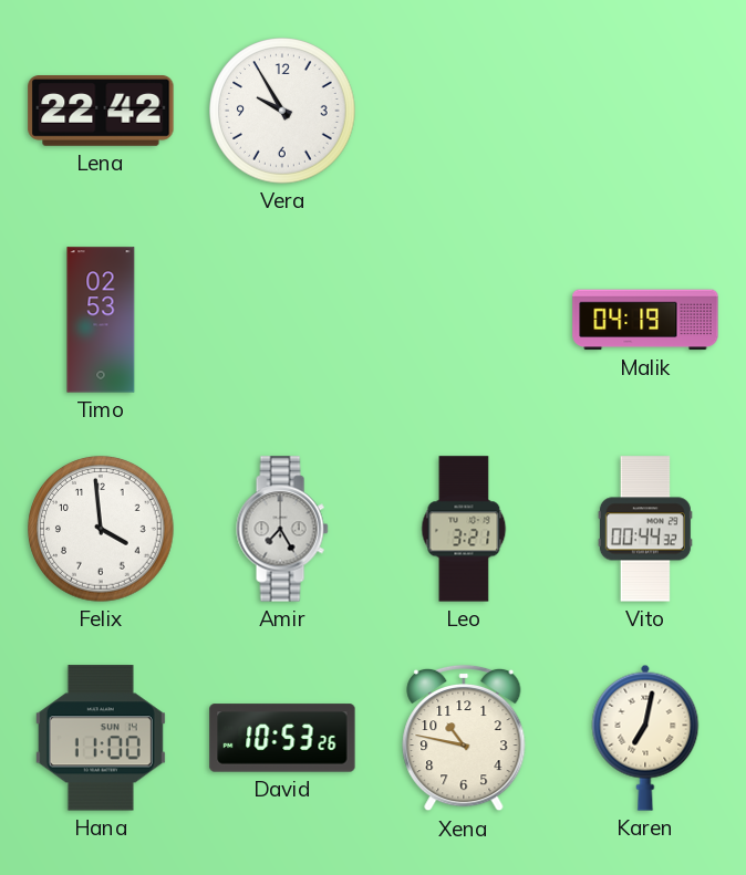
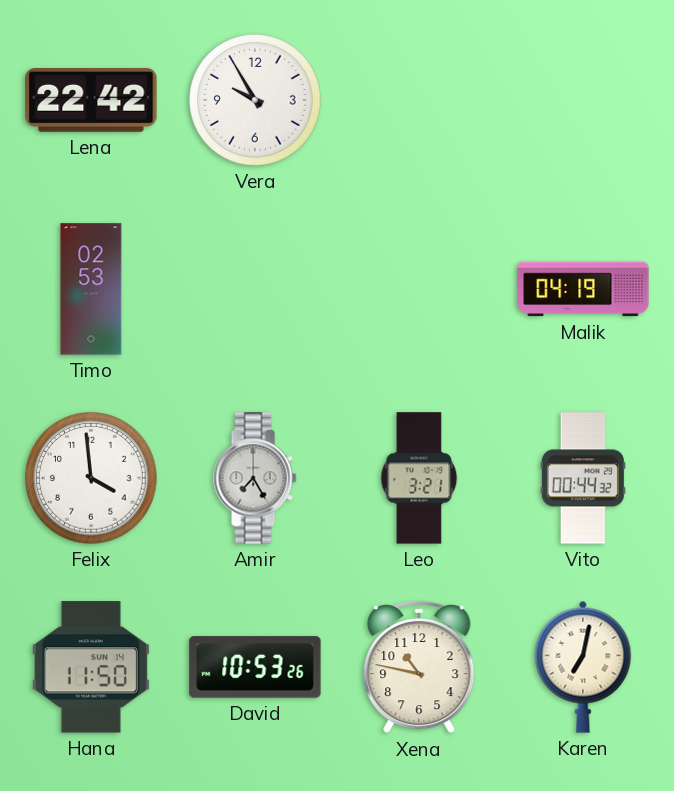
Hana: 11:00 -> 11:50 (91, 667)
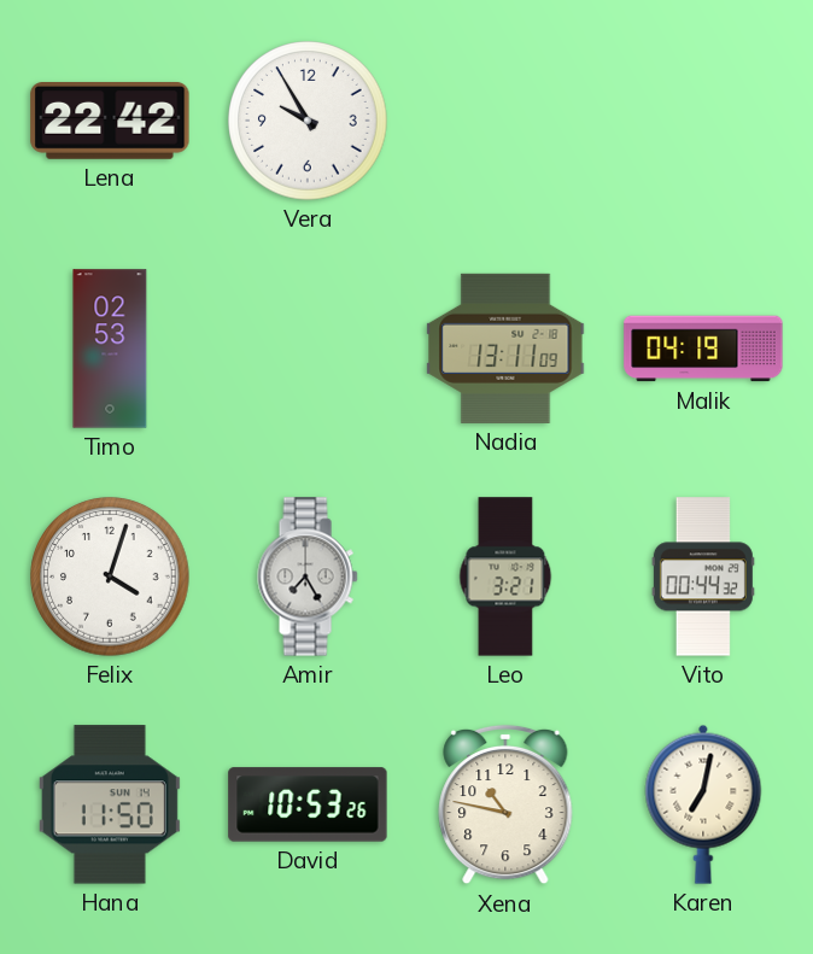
Nadia: none -> 13:11 (505, 349)
Felix: 3:59 -> 4:03 (110, 577)
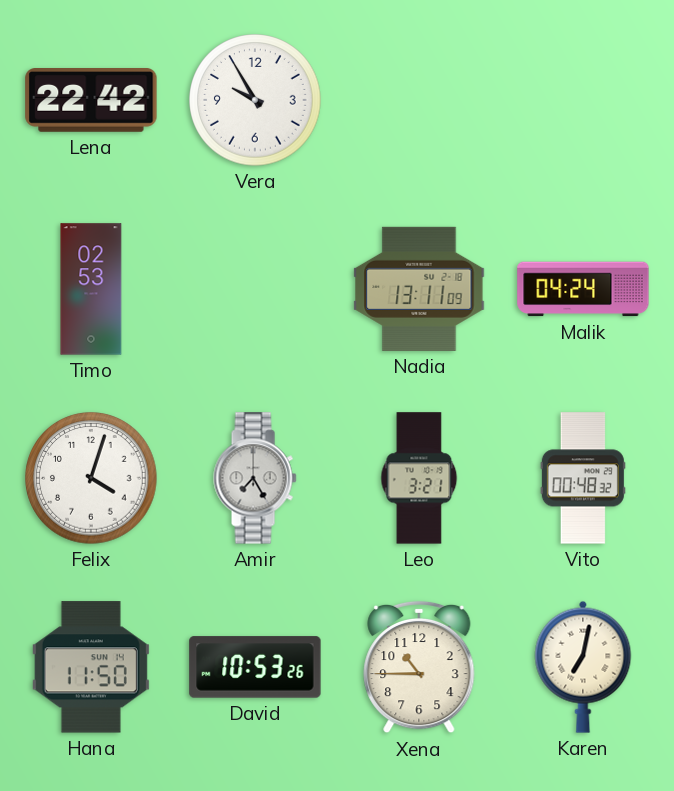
Malik: 04:19 -> 04:24 (583, 289)
Vito: 00:44 -> 00:48 (583, 478)
Xena: 10:47 -> 10:45 (419, 667)
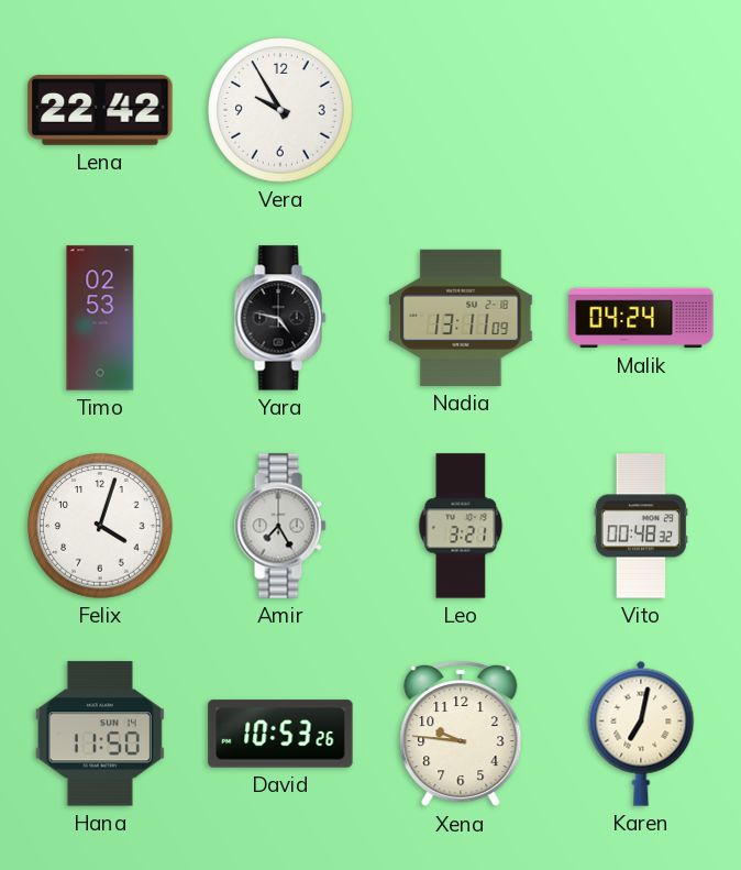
Yara: none -> 4:47 (280, 318)
Xena: 10:45 -> 9:46 (461, 734)
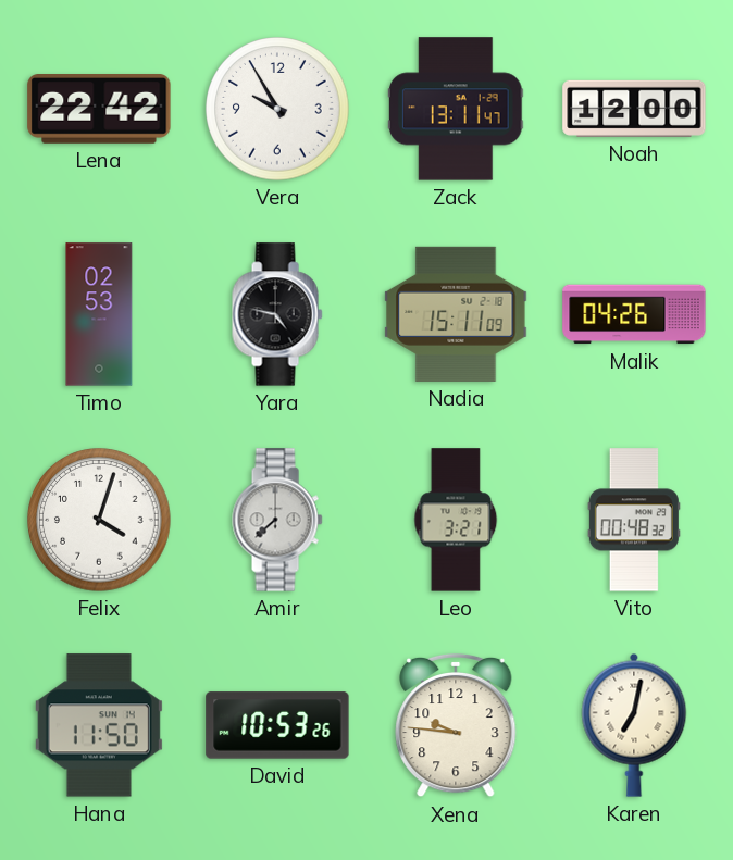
Zack: none -> 13:11 (456, 109)
Noah: none -> 12:00 (634, 109)
Nadia: 13:11 -> 15:11 (456, 314)
Malik: 04:24 -> 04:26 (634, 314)
Amir: 7:25 -> 7:38 (277, 520)
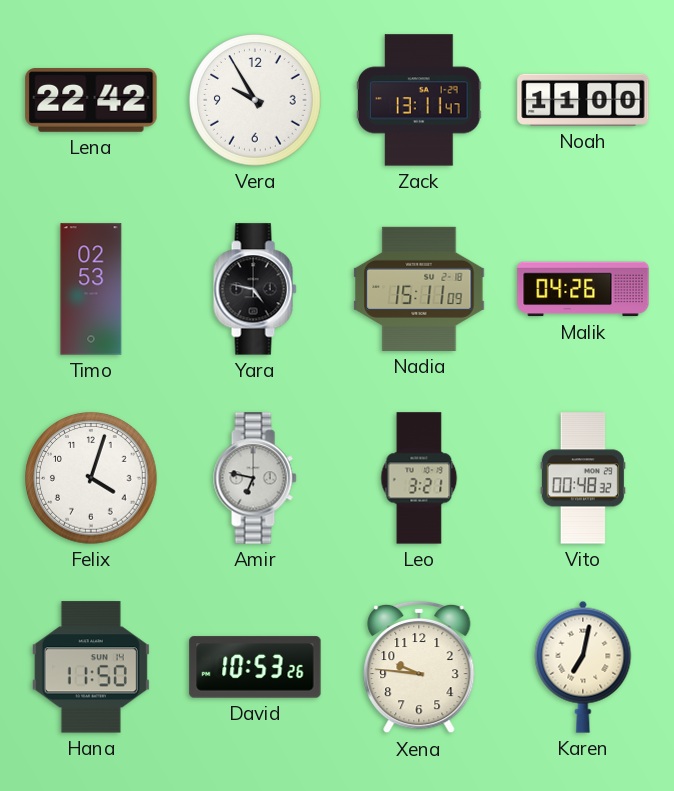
Noah: 12:00 -> 11:00 (583, 100)
Amir: 7:38 -> 6:47 (255, 478)
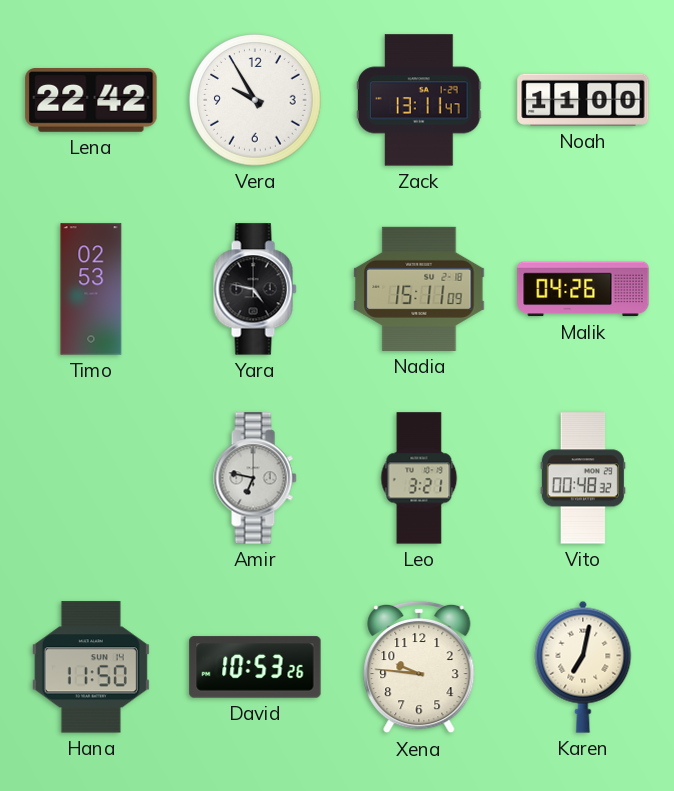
Felix: 4:03 -> none (91, 478)
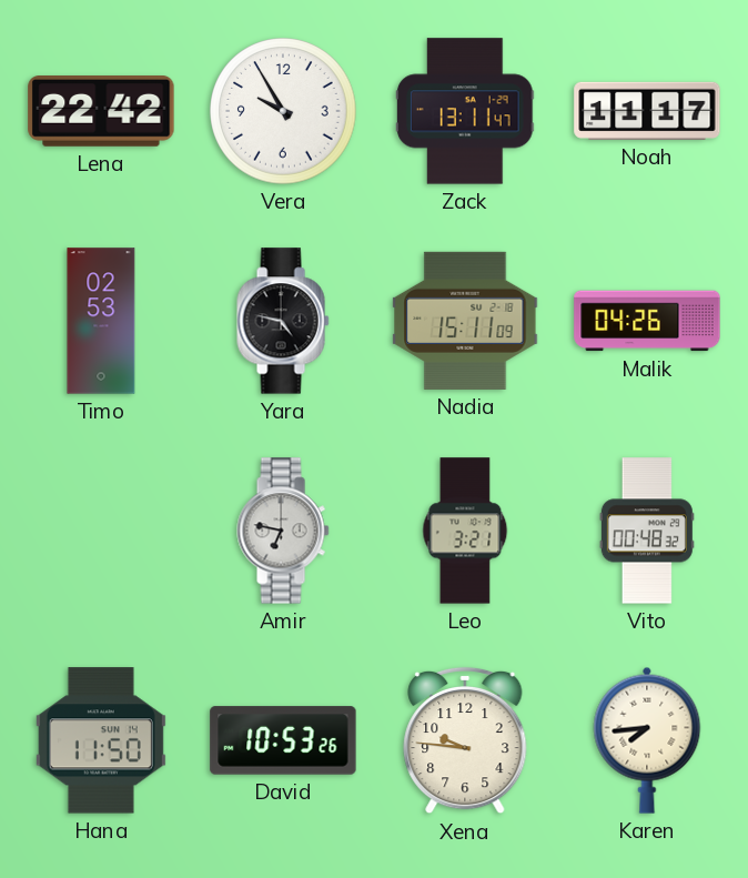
Noah: 11:00 -> 11:17 (647, 111)
Karen: 7:02 -> 7:44 (647, 740)
